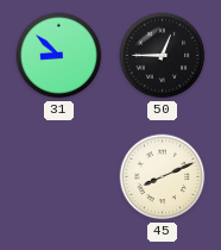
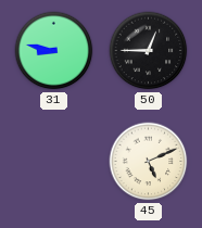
31: 8:52 -> 8:47 (54, 51)
45: 8:11 -> 5:11 (149, 162)
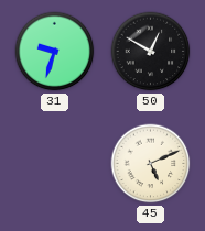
31: 8:47 -> 9:33 (55, 52)
50: 12:45 -> 12:50 (151, 52)
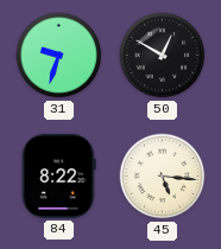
84: none -> 8:22 (58, 175)
45: 5:11 -> 5:16 (163, 177)
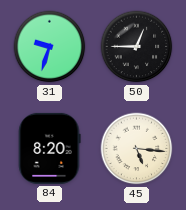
50: 12:50 -> 12:45 (137, 47)
84: 8:22 -> 8:20 (49, 148)
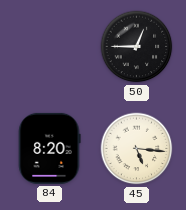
31: 9:33 -> none (50, 47)
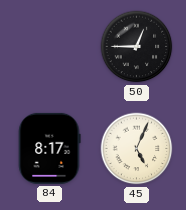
84: 8:20 -> 8:17 (49, 148)
45: 5:16 -> 5:04 (137, 149)
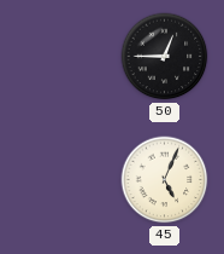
84: 8:17 -> none (49, 148)
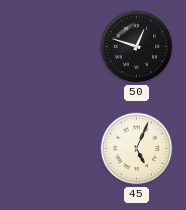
50: 12:45 -> 12:48 (137, 47)
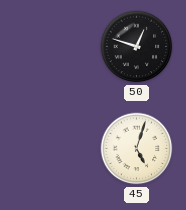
45: 5:04 -> 5:03 (137, 149)
